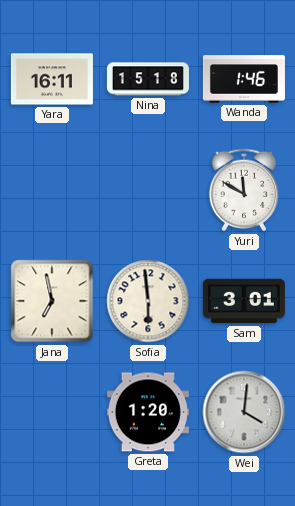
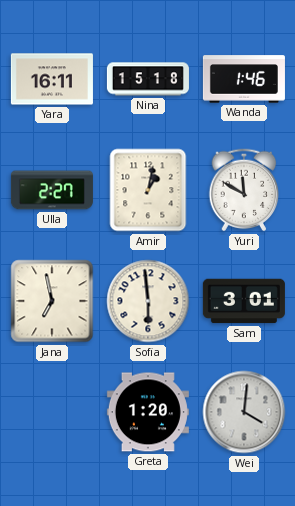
Ulla: none -> 2:27 (52, 190)
Amir: none -> 1:02 (148, 190)
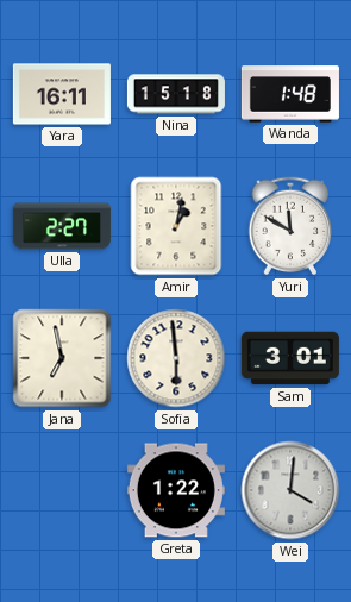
Wanda: 1:46 -> 1:48 (290, 94)
Greta: 1:20 -> 1:22 (176, 490)
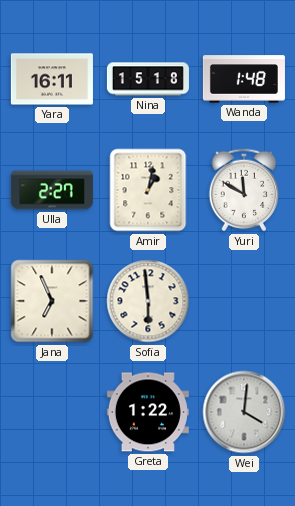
Jana: 6:58 -> 6:56 (52, 301)
Sam: 3:01 -> none (290, 358)
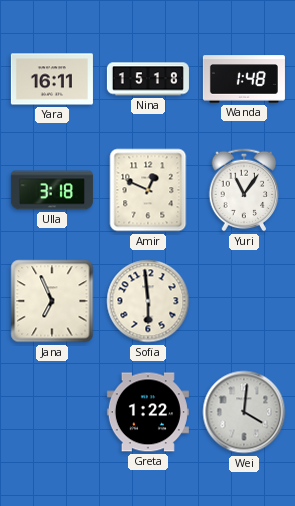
Ulla: 2:27 -> 3:18 (52, 190)
Amir: 1:02 -> 12:49 (148, 190)
Yuri: 11:50 -> 11:06 (244, 190)
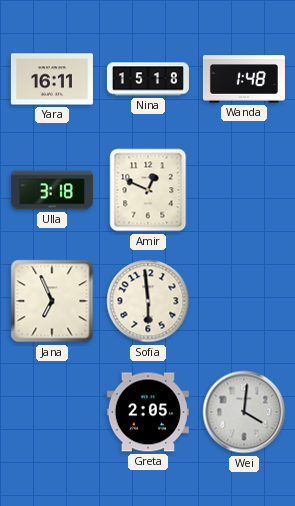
Yuri: 11:06 -> none (244, 190)
Greta: 1:22 -> 2:05 (148, 412)
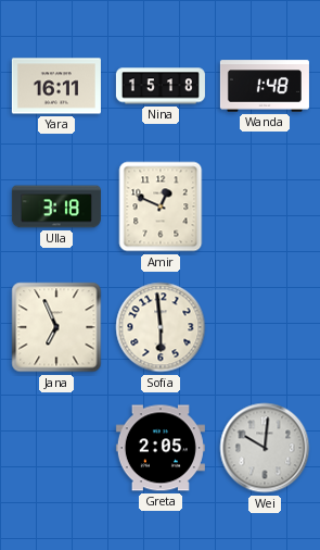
Wei: 4:01 -> 10:01 (265, 448)
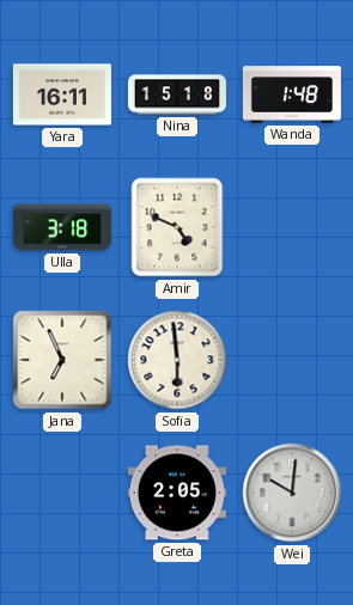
Amir: 12:49 -> 4:49 (177, 227)
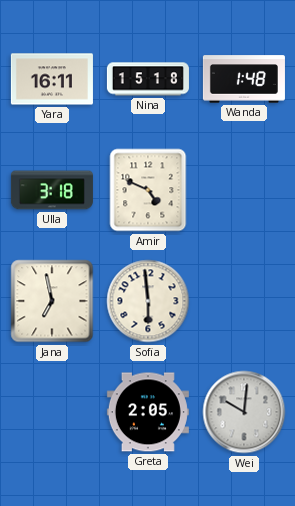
Jana: 6:56 -> 6:58 (52, 301)
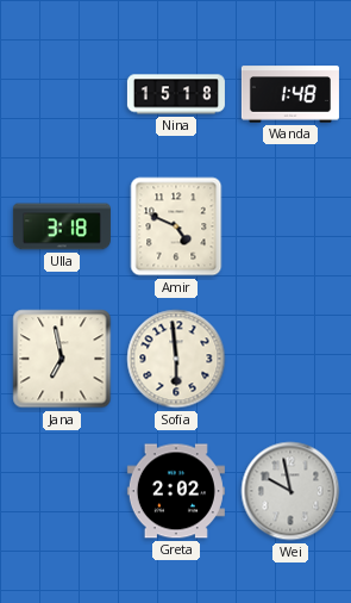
Yara: 16:11 -> none (52, 79)
Greta: 2:05 -> 2:02 (176, 491)
Wei: 10:01 -> 9:58 (290, 491)
